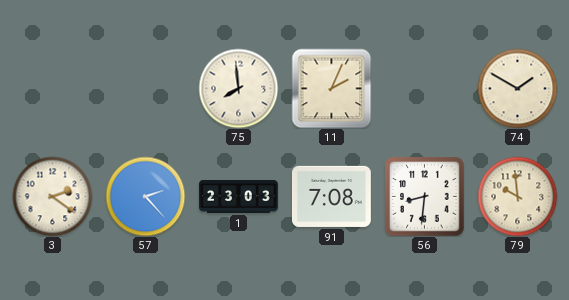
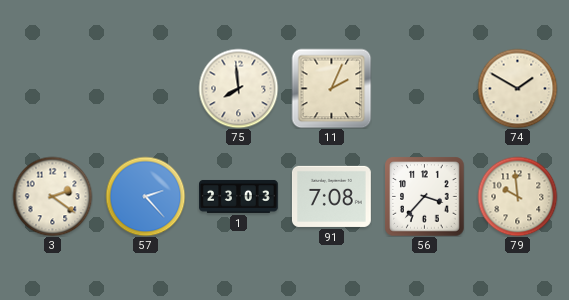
56: 8:31 -> 3:37 (424, 196)
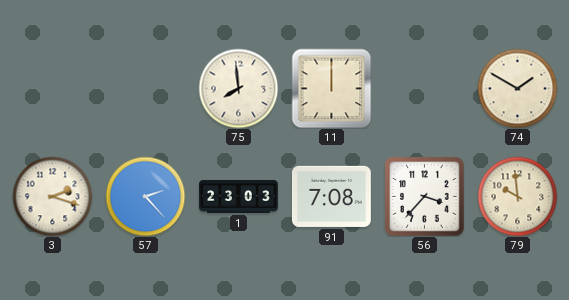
11: 2:04 -> 12:00 (331, 88)
3: 2:21 -> 2:18 (52, 196)
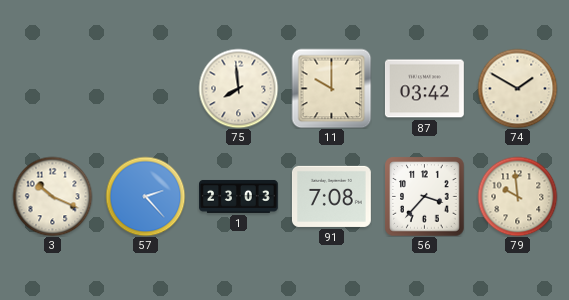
11: 12:00 -> 10:00 (331, 88)
87: none -> 03:42 (424, 89)
3: 2:18 -> 10:19 (52, 196)
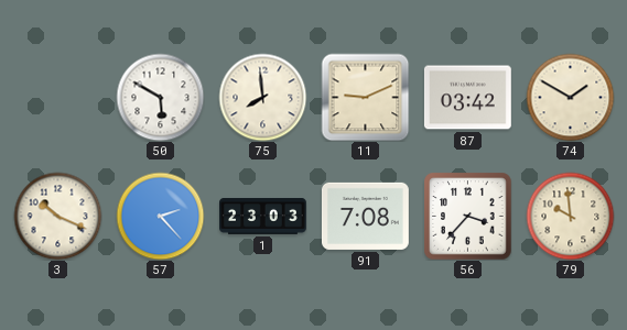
50: none -> 5:50 (160, 97)
11: 10:00 -> 9:11 (365, 97)
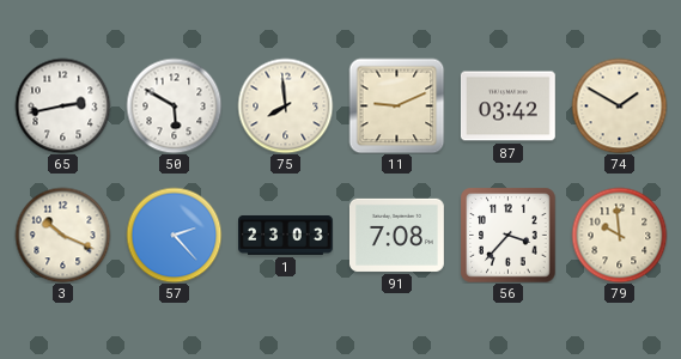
65: none -> 2:43 (62, 105)
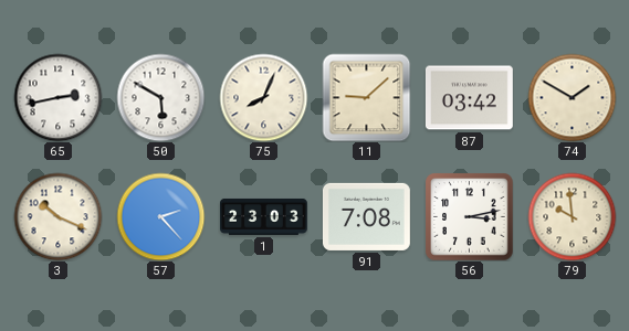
75: 7:59 -> 8:04 (263, 97)
11: 9:11 -> 9:08 (366, 97)
56: 3:37 -> 3:13 (469, 216)
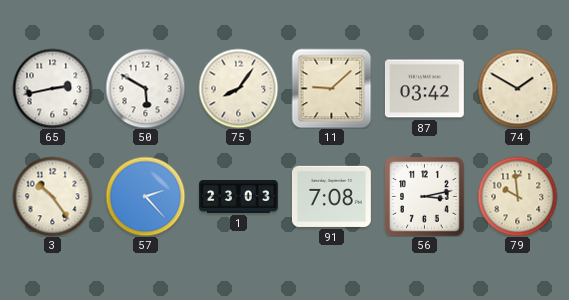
75: 8:04 -> 8:06 (238, 88)
3: 10:19 -> 10:24 (52, 196)
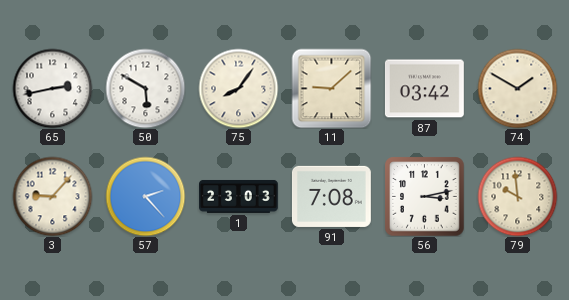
3: 10:24 -> 9:07 (52, 196)
